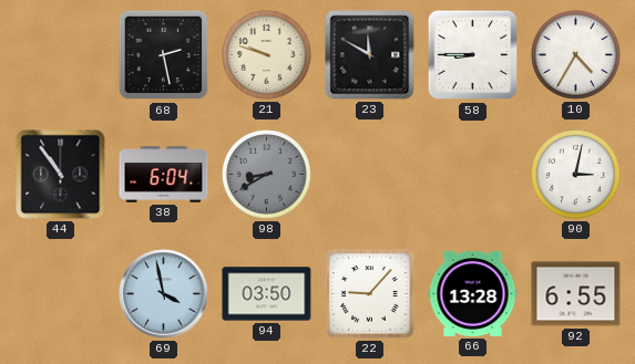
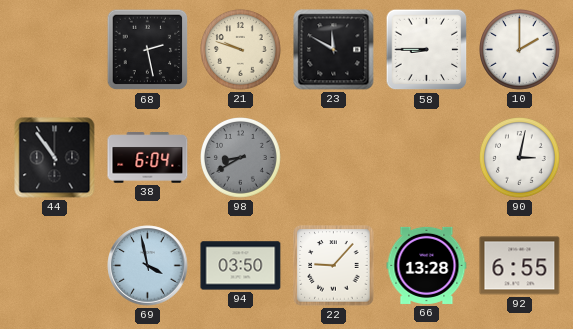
10: 4:35 -> 2:00 (520, 50)
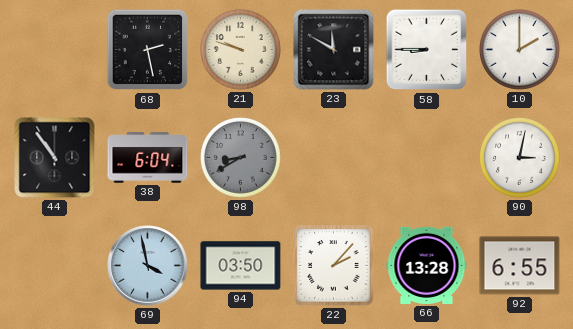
22: 9:07 -> 2:07 (334, 266)
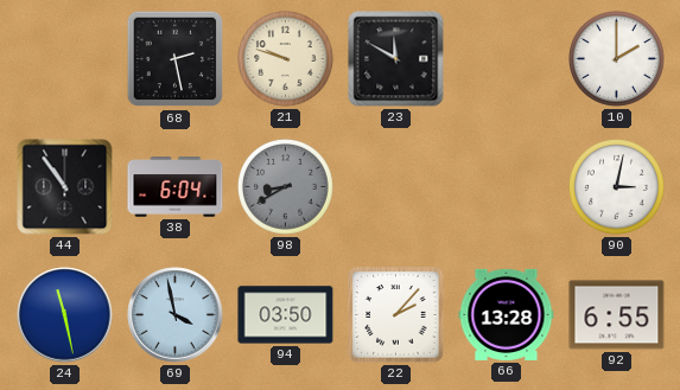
58: 8:45 -> none (427, 50)
24: none -> 11:28 (65, 315)
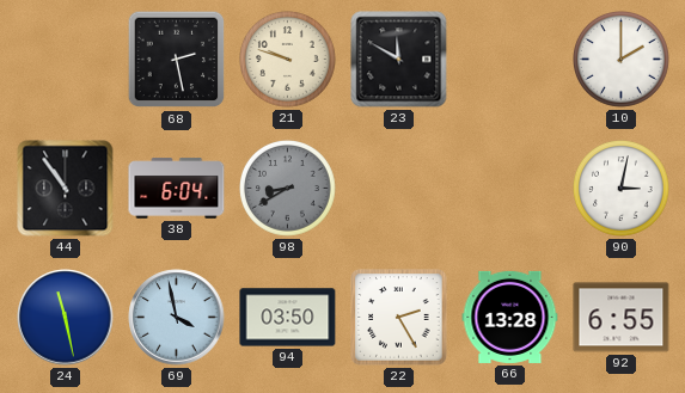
22: 2:07 -> 2:25 (399, 318)
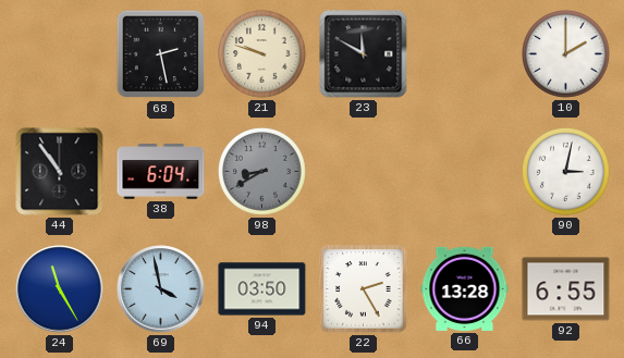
24: 11:28 -> 11:25 (60, 289)
